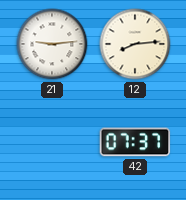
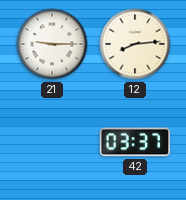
21: 9:14 -> 9:15 (52, 44)
42: 07:37 -> 03:37 (135, 142)
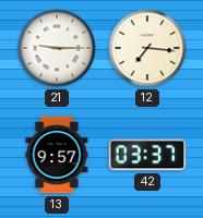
12: 8:14 -> 7:16 (147, 48)
13: none -> 9:57 (57, 155)
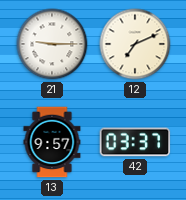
12: 7:16 -> 7:11 (135, 44)
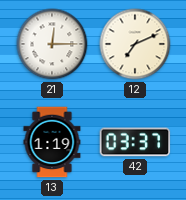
21: 9:15 -> 12:15 (52, 44)
13: 9:57 -> 1:19 (52, 142)
